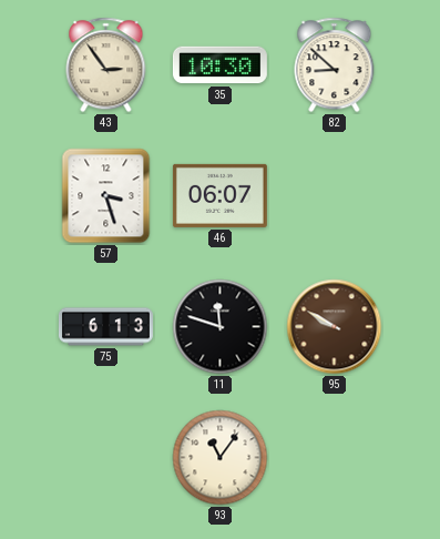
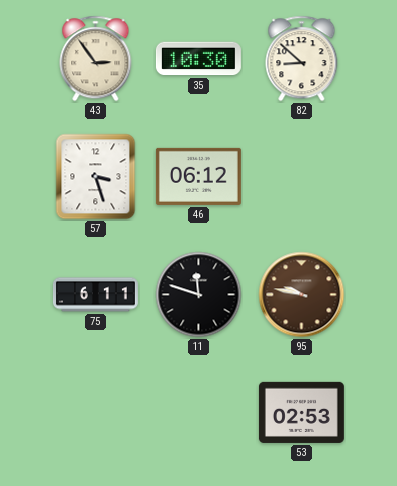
46: 06:07 -> 06:12 (198, 176)
75: 6:13 -> 6:11 (95, 295)
95: 9:50 -> 9:47 (302, 295)
93: 11:06 -> none (221, 458)
53: none -> 02:53 (301, 412)
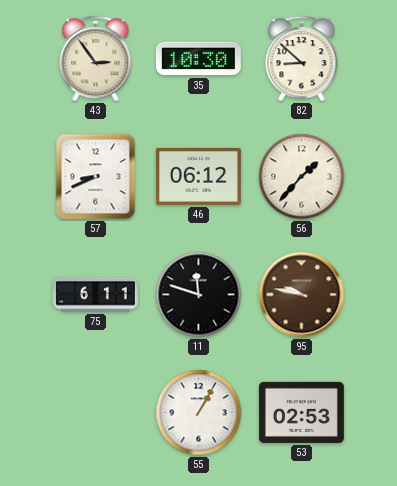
57: 3:27 -> 8:41 (96, 177)
56: none -> 1:37 (302, 177)
55: none -> 1:05 (199, 413)
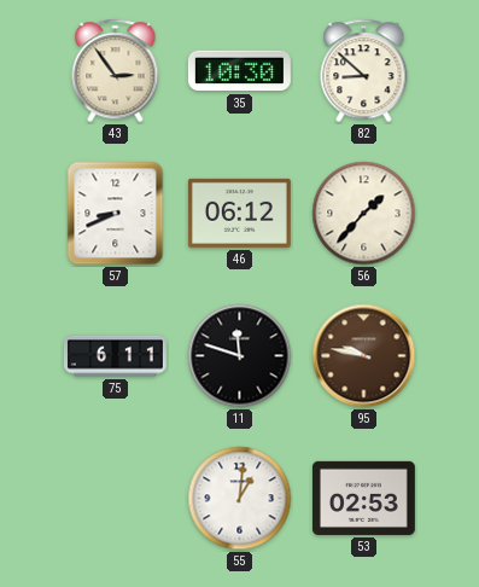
55: 1:05 -> 1:01 (240, 499)
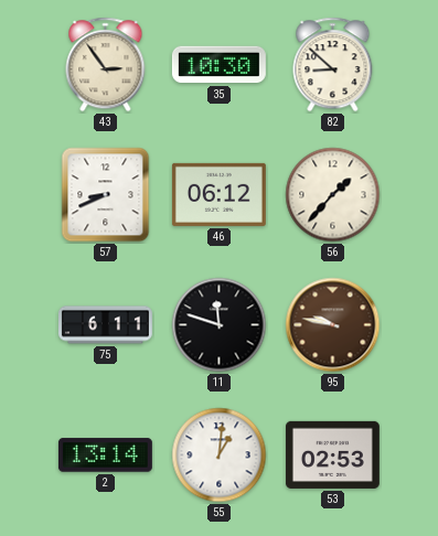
2: none -> 13:14 (105, 455)
